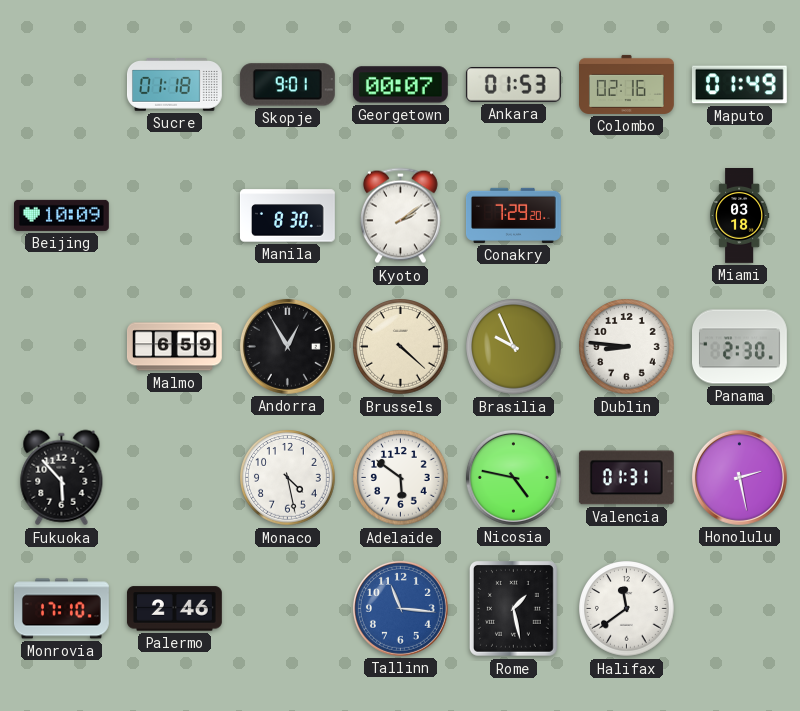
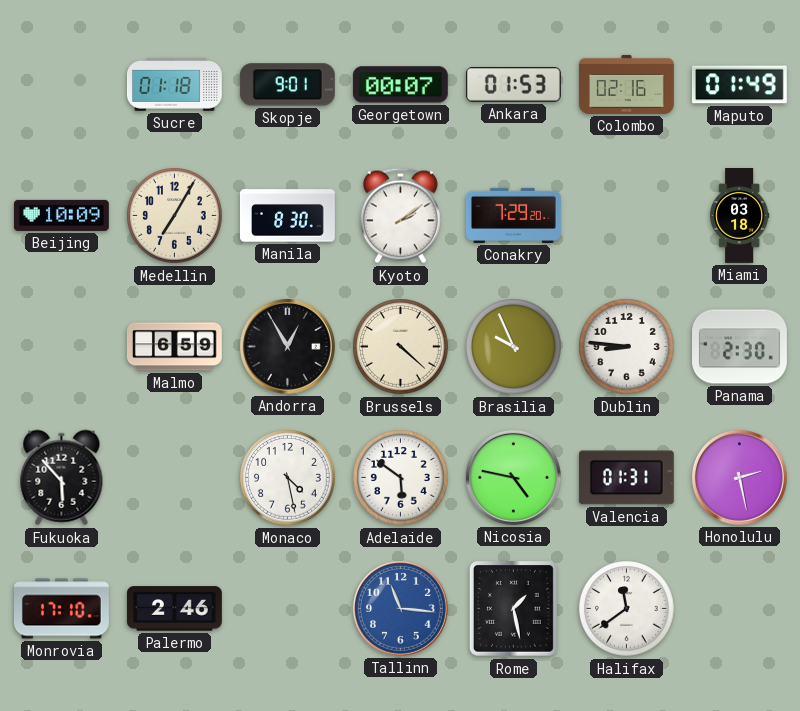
Medellin: none -> 7:05 (175, 216)
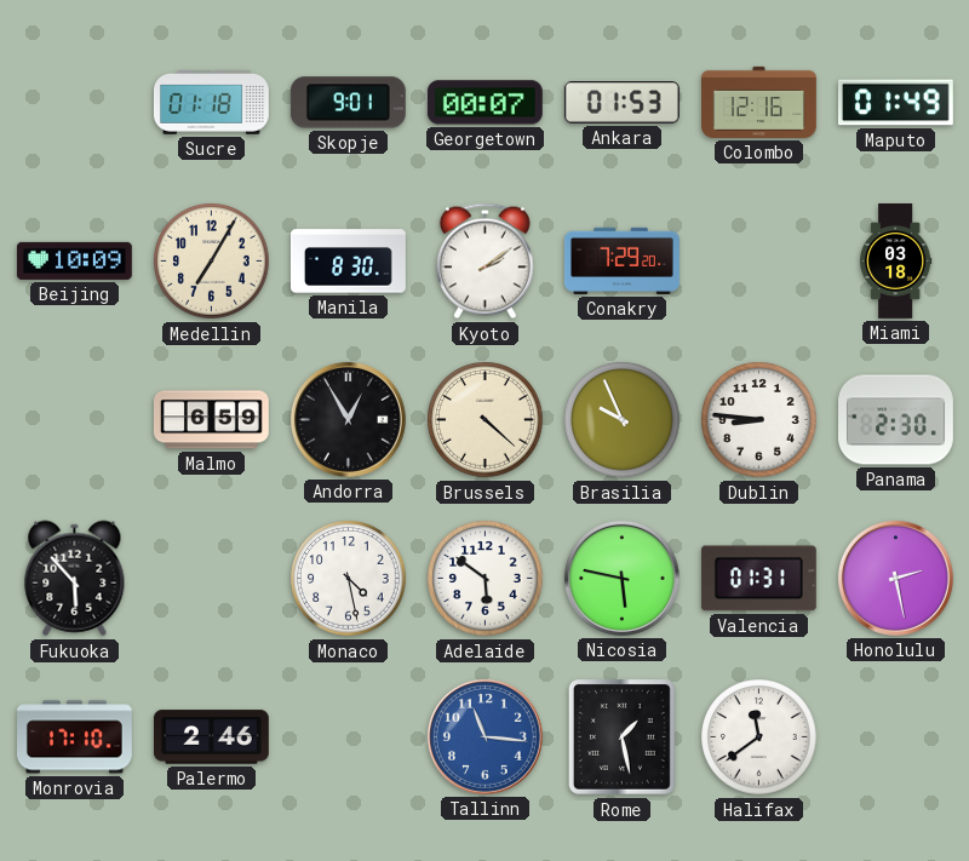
Colombo: 02:16 -> 12:16 (759, 102)
Nicosia: 4:47 -> 5:47 (621, 578)
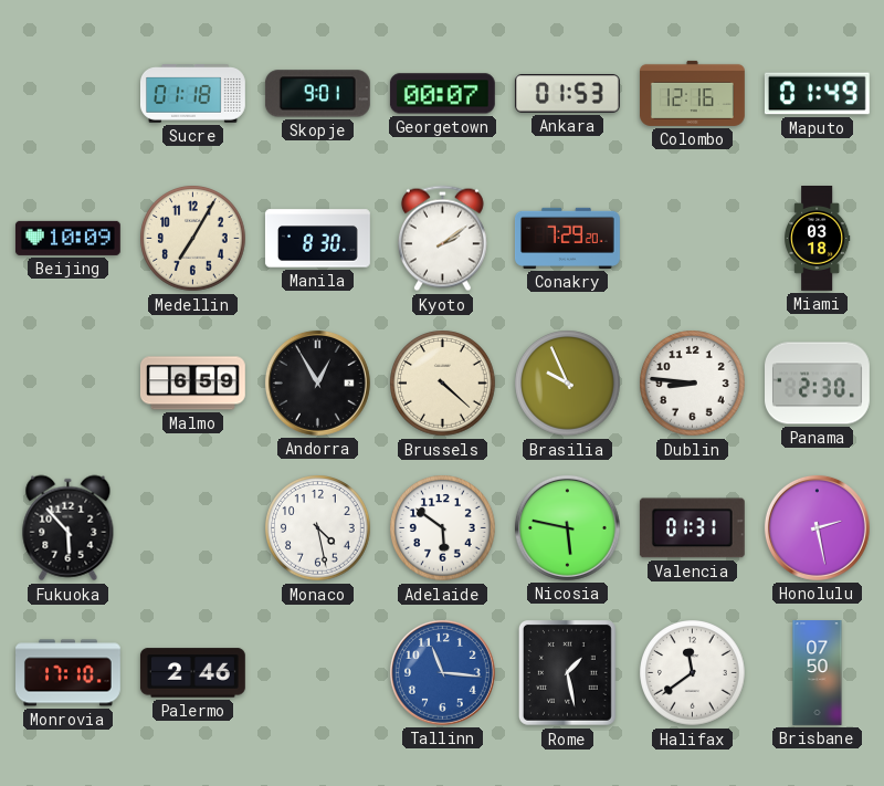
Brisbane: none -> 07:50 (818, 673)
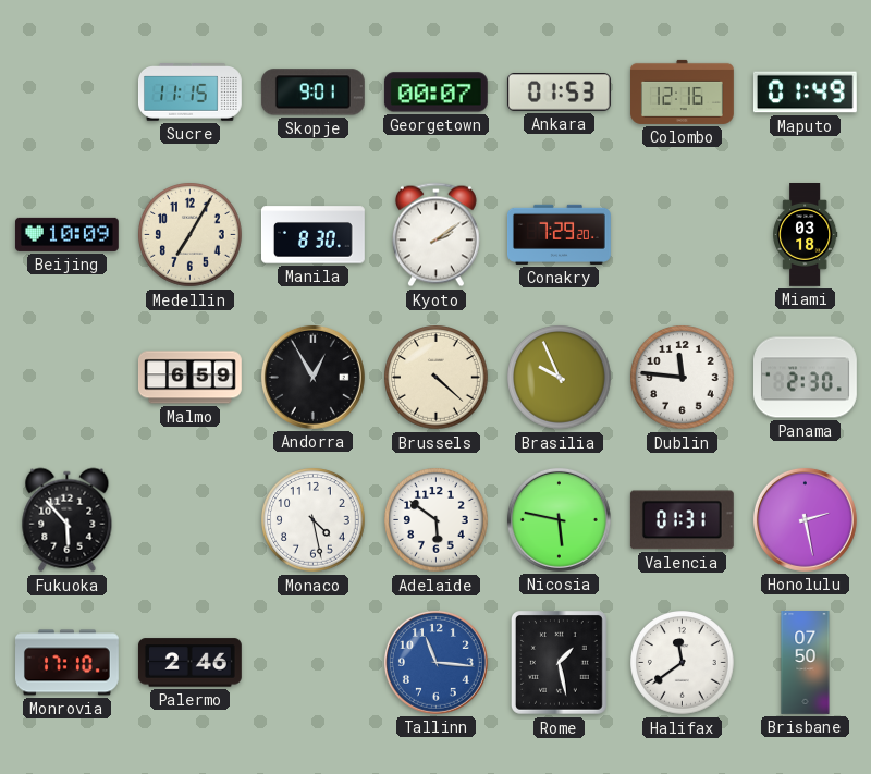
Sucre: 01:18 -> 11:15 (191, 93)
Dublin: 8:46 -> 11:46 (683, 378)
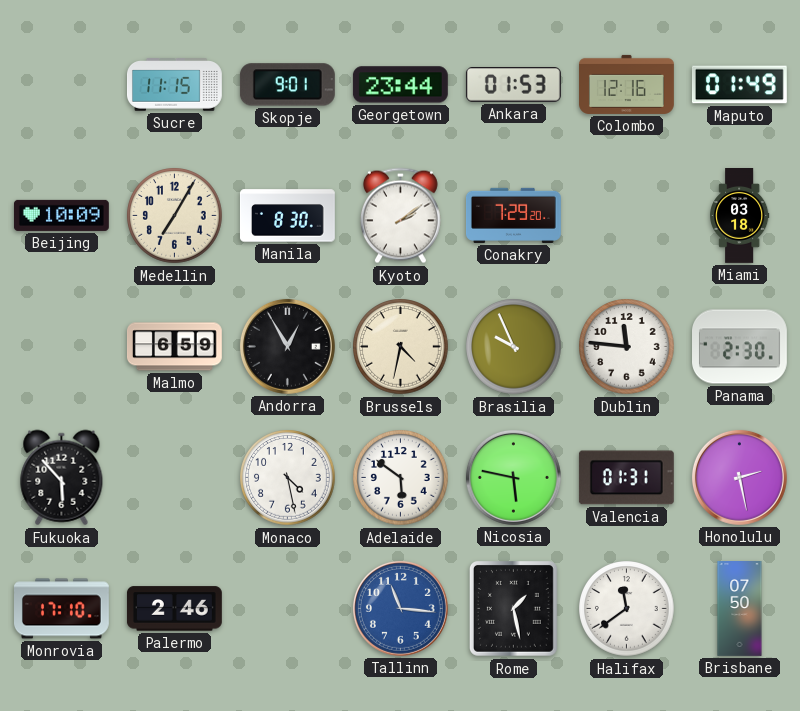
Georgetown: 00:07 -> 23:44 (400, 85)
Brussels: 4:22 -> 4:32 (401, 347)
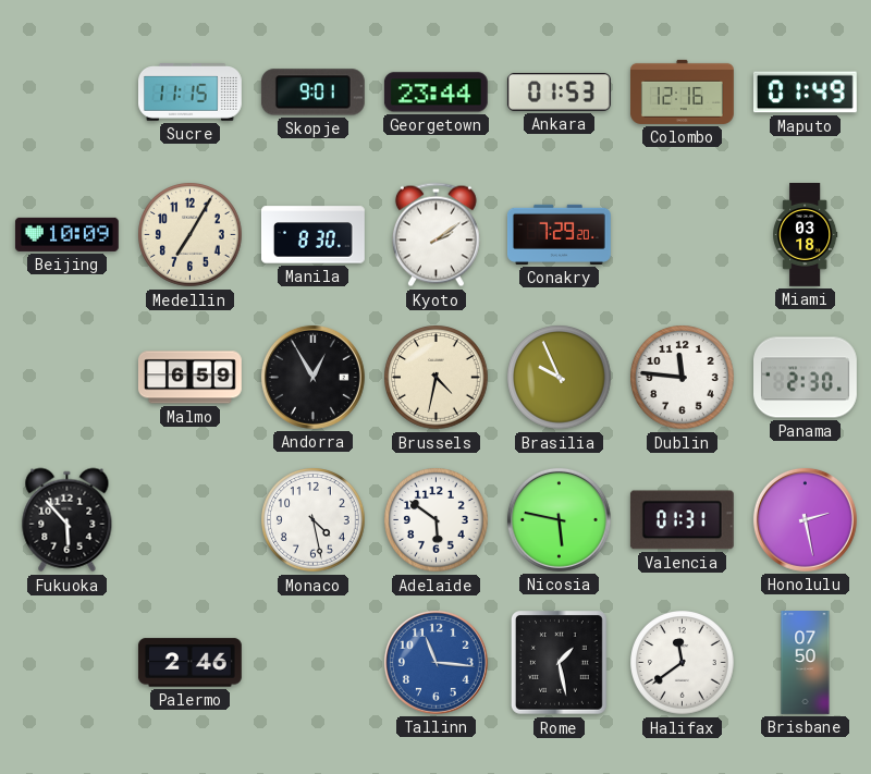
Monrovia: 17:10 -> none (62, 609)
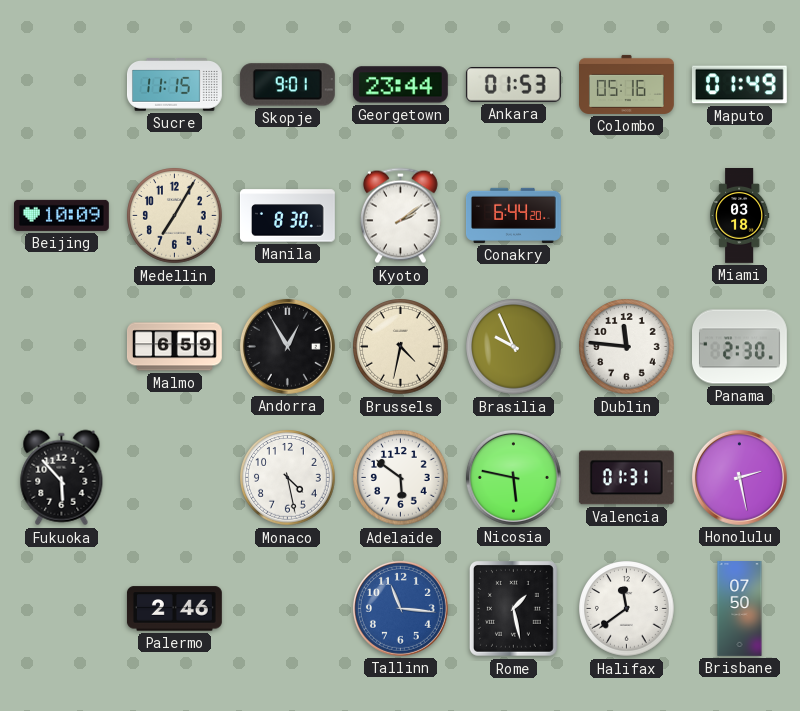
Colombo: 12:16 -> 05:16 (627, 84)
Conakry: 7:29 -> 6:44 (514, 215)
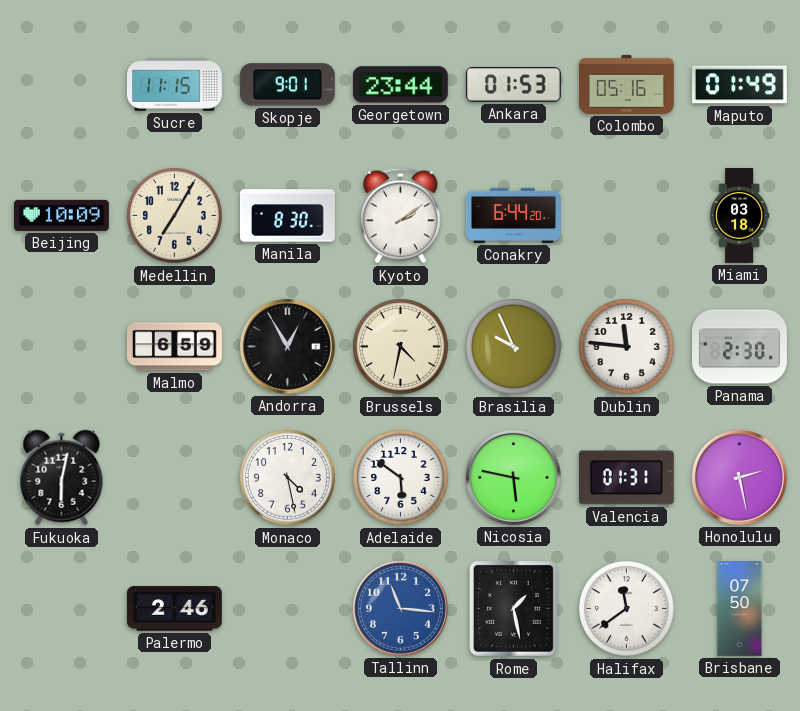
Fukuoka: 5:53 -> 6:02 (62, 478)
